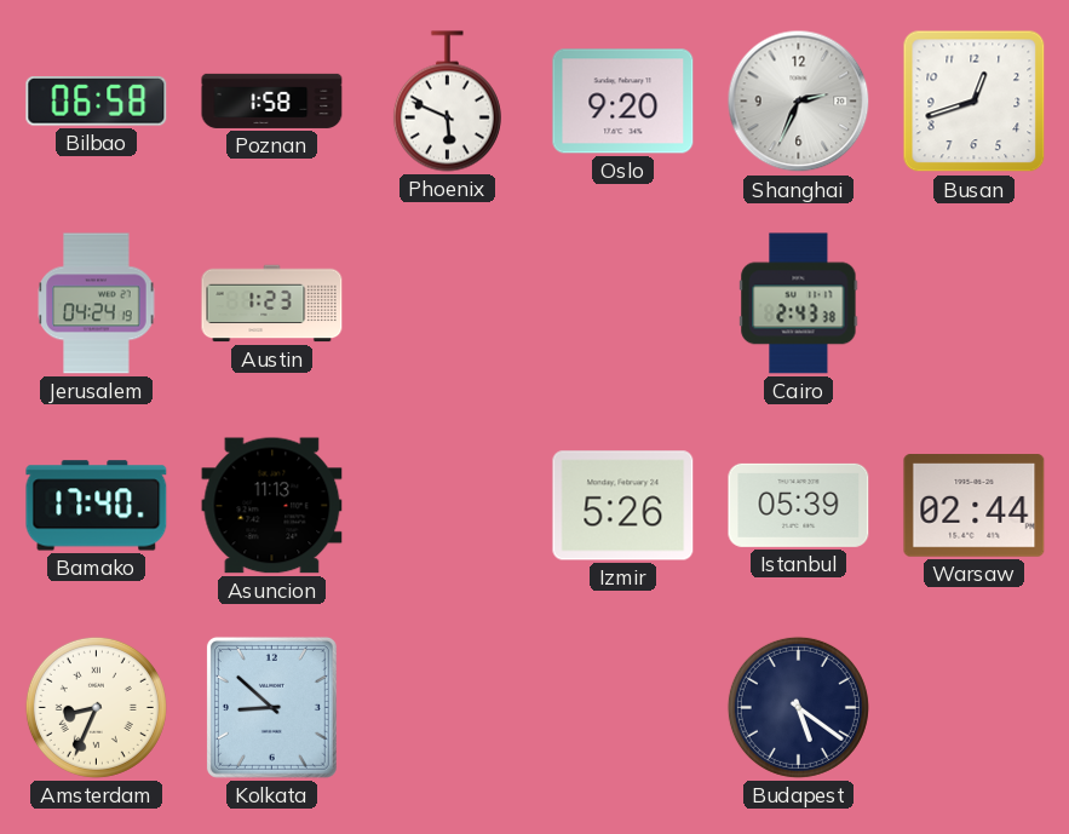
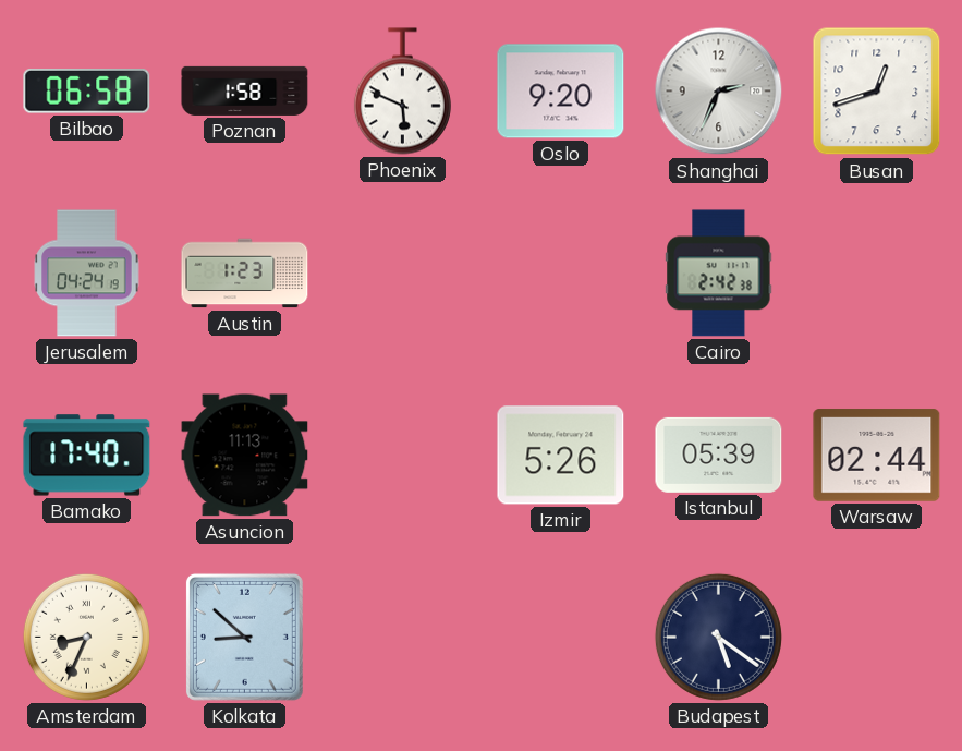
Cairo: 2:43 -> 2:42 (719, 274)
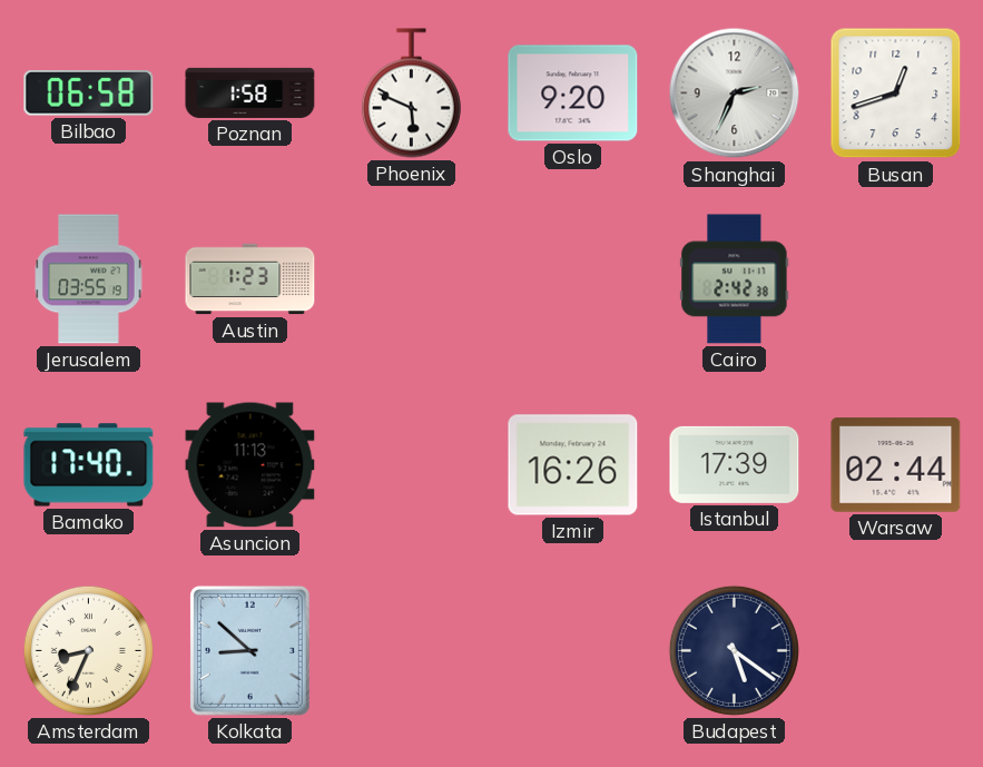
Jerusalem: 04:24 -> 03:55 (89, 279)
Izmir: 5:26 -> 16:26 (573, 465)
Istanbul: 05:39 -> 17:39 (735, 464)
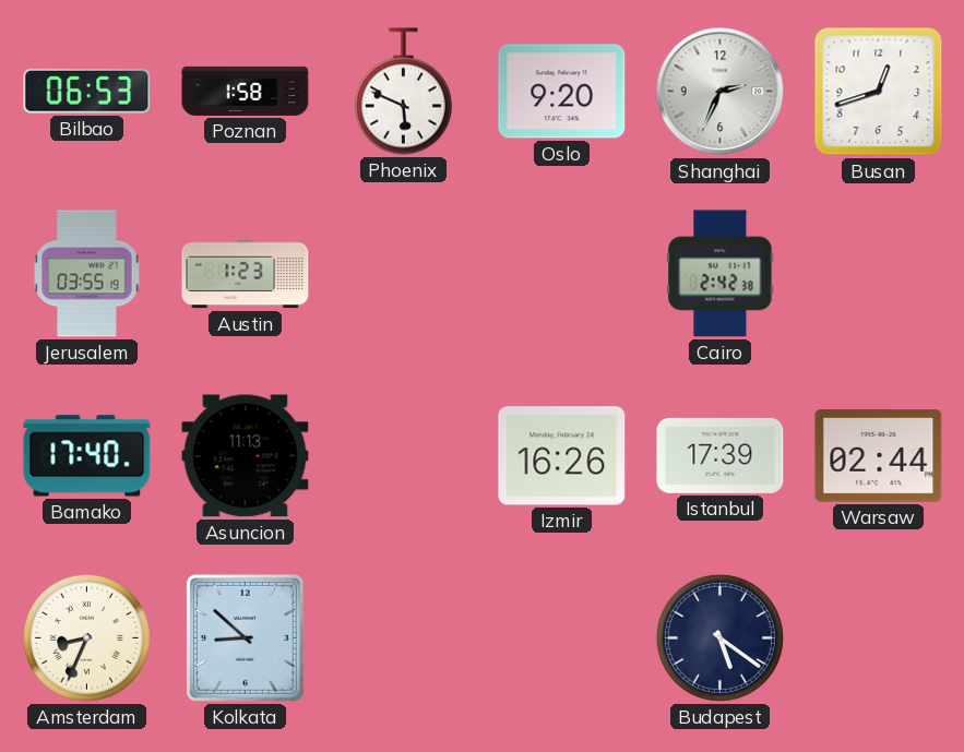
Bilbao: 06:58 -> 06:53 (87, 92)
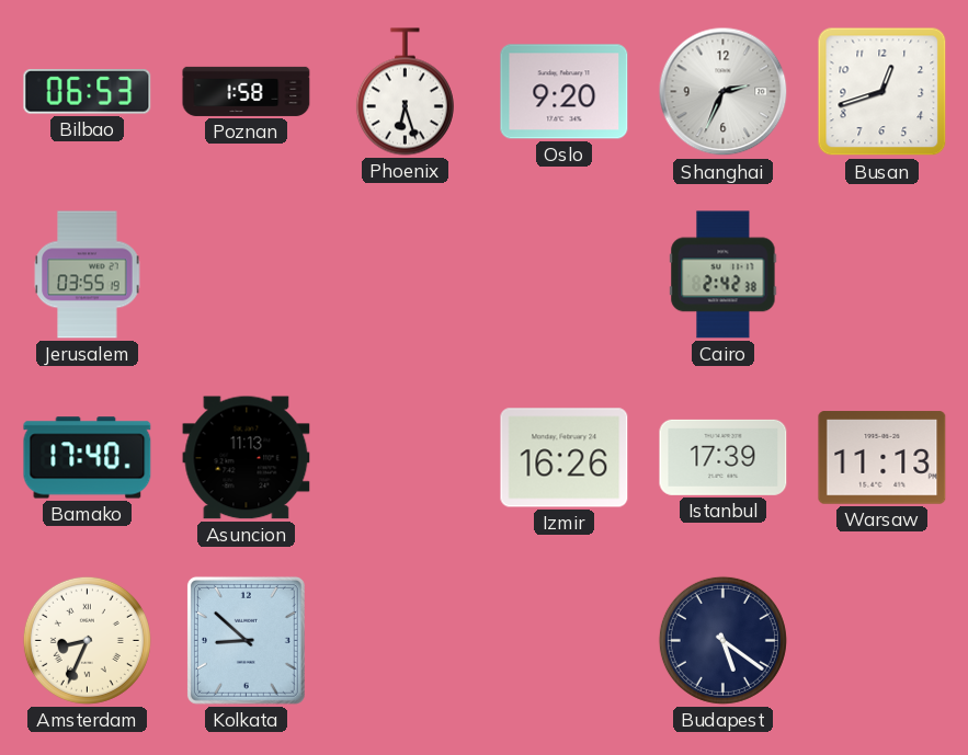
Phoenix: 5:49 -> 6:27 (405, 92)
Austin: 1:23 -> none (246, 274)
Warsaw: 02:44 -> 11:13 (882, 458)
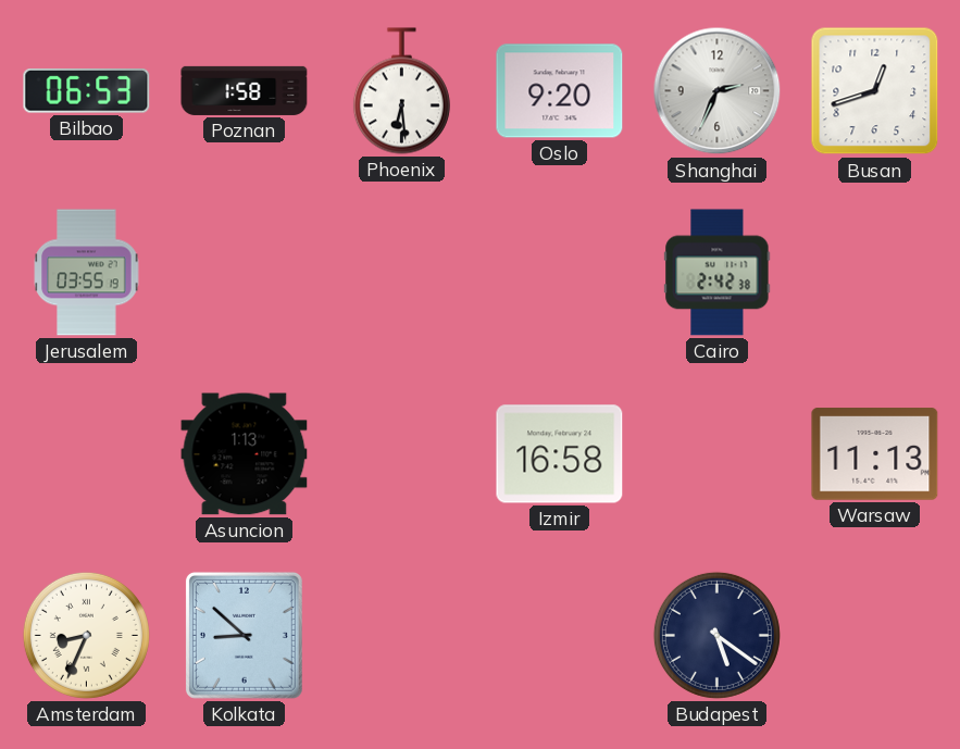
Phoenix: 6:27 -> 6:29 (401, 91)
Bamako: 17:40 -> none (88, 458)
Asuncion: 11:13 -> 1:13 (245, 454)
Izmir: 16:26 -> 16:58 (560, 454)
Istanbul: 17:39 -> none (724, 457)
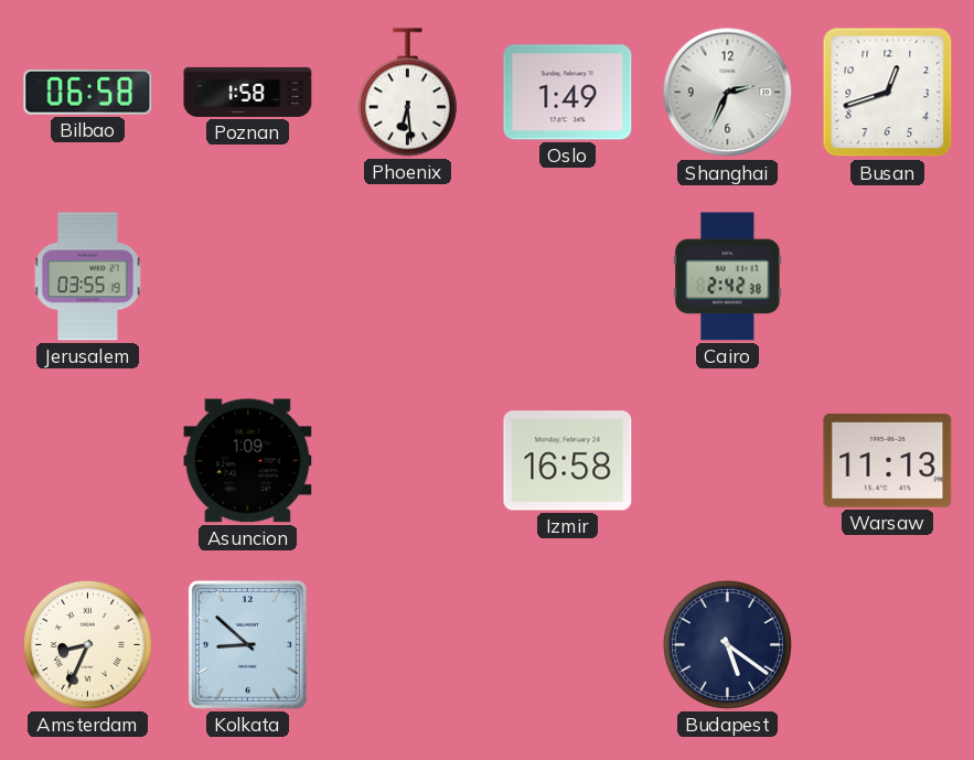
Bilbao: 06:53 -> 06:58 (88, 93)
Oslo: 9:20 -> 1:49 (568, 93)
Asuncion: 1:13 -> 1:09 (248, 461)
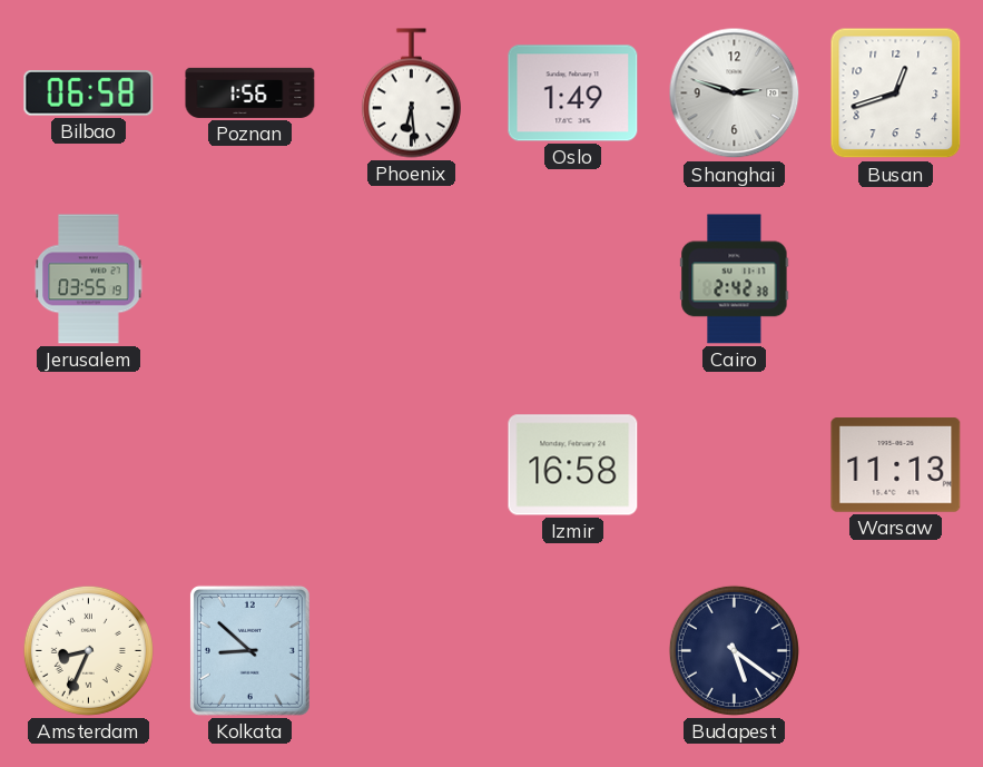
Poznan: 1:58 -> 1:56 (250, 92)
Shanghai: 2:34 -> 2:48 (735, 94)
Asuncion: 1:09 -> none (248, 461)
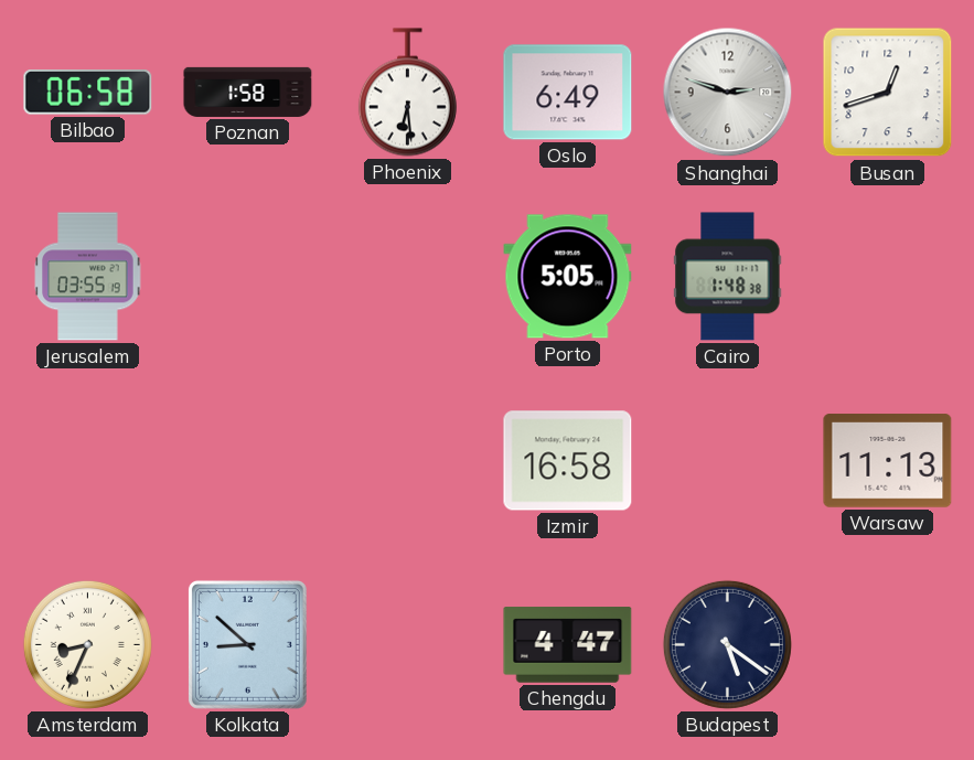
Poznan: 1:56 -> 1:58 (248, 92)
Oslo: 1:49 -> 6:49 (568, 93)
Porto: none -> 5:05 (568, 277)
Cairo: 2:42 -> 1:48 (728, 277)
Chengdu: none -> 4:47 (568, 645)
